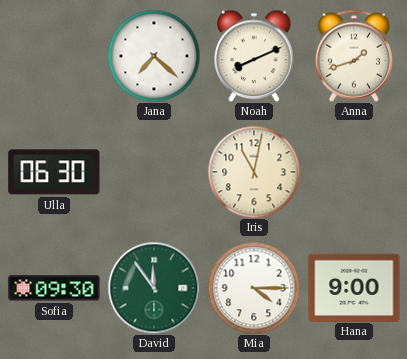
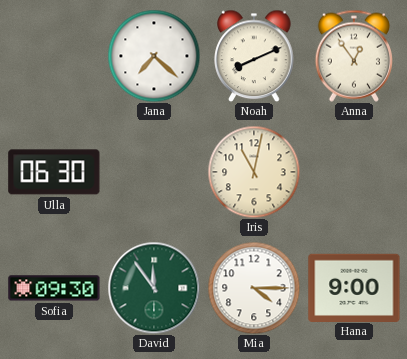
Anna: 1:42 -> 12:54 (354, 56)
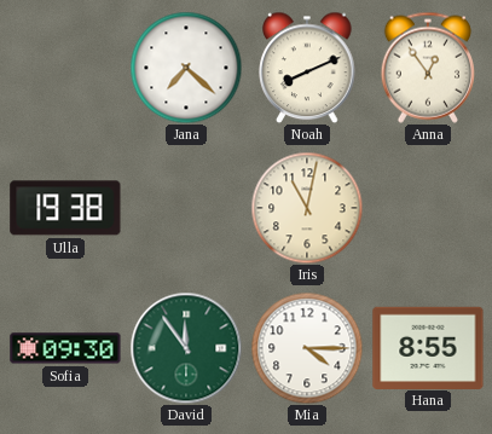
Ulla: 06:30 -> 19:38 (65, 208)
Hana: 9:00 -> 8:55 (428, 347)
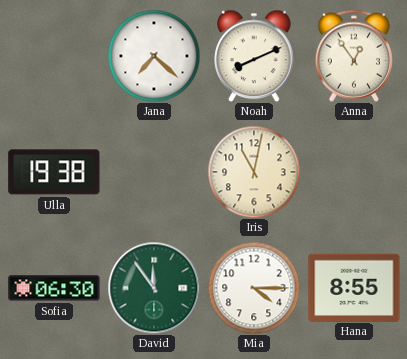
Sofia: 09:30 -> 06:30 (54, 288)
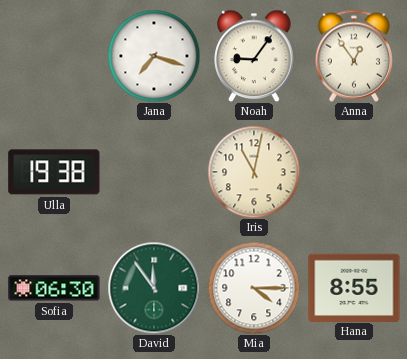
Jana: 7:22 -> 7:18 (154, 56)
Noah: 8:11 -> 9:06 (254, 56)
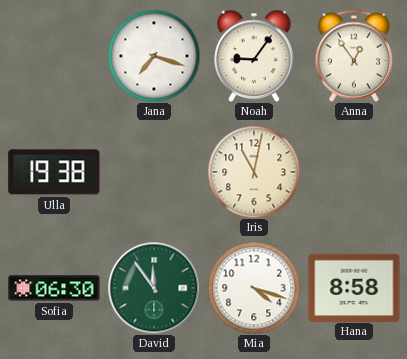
Mia: 4:15 -> 4:18 (254, 288)
Hana: 8:55 -> 8:58 (354, 287)
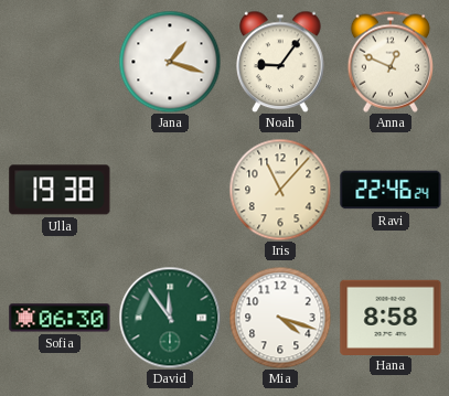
Jana: 7:18 -> 1:18 (170, 62)
Anna: 12:54 -> 12:49 (391, 62)
Iris: 11:02 -> 11:07 (280, 190)
Ravi: none -> 22:46 (391, 190)
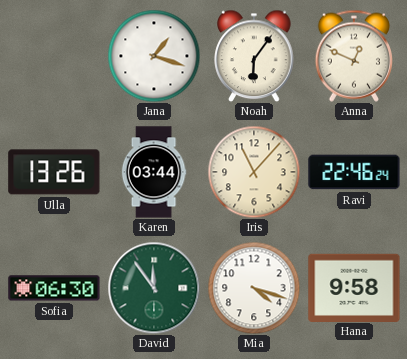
Noah: 9:06 -> 6:06 (254, 56)
Ulla: 19:38 -> 13:26 (54, 172)
Karen: none -> 03:44 (154, 172)
Hana: 8:58 -> 9:58 (354, 287)
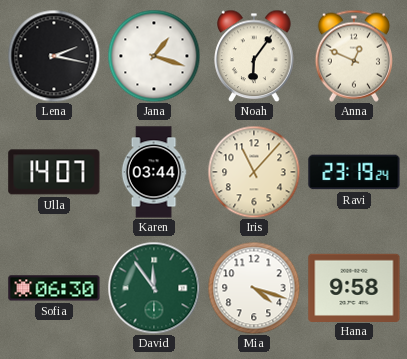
Lena: none -> 2:17 (54, 56)
Ulla: 13:26 -> 14:07 (54, 172)
Ravi: 22:46 -> 23:19 (354, 172)
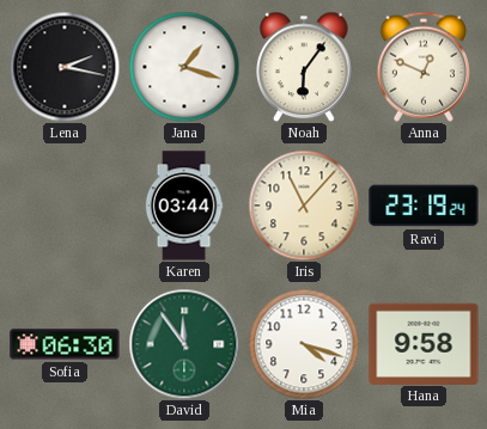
Ulla: 14:07 -> none (54, 172)
